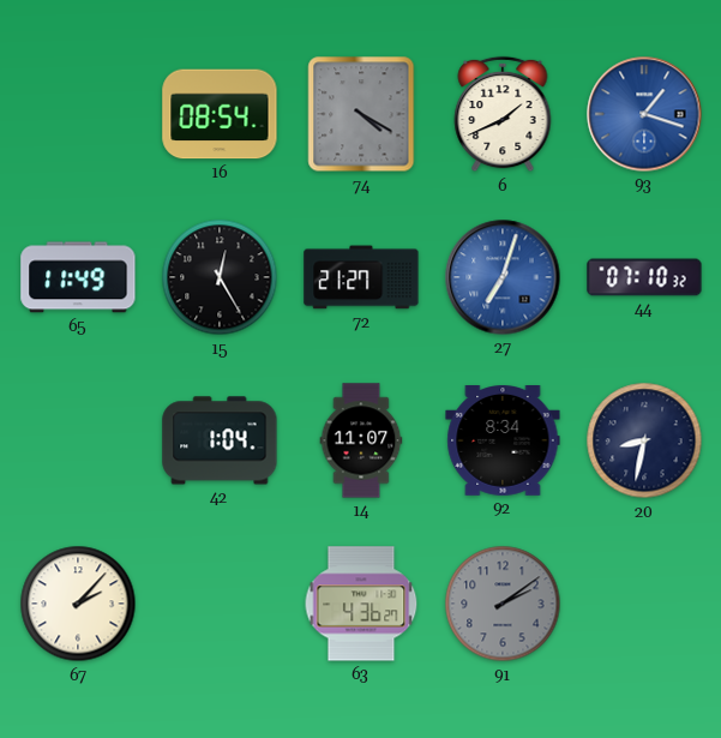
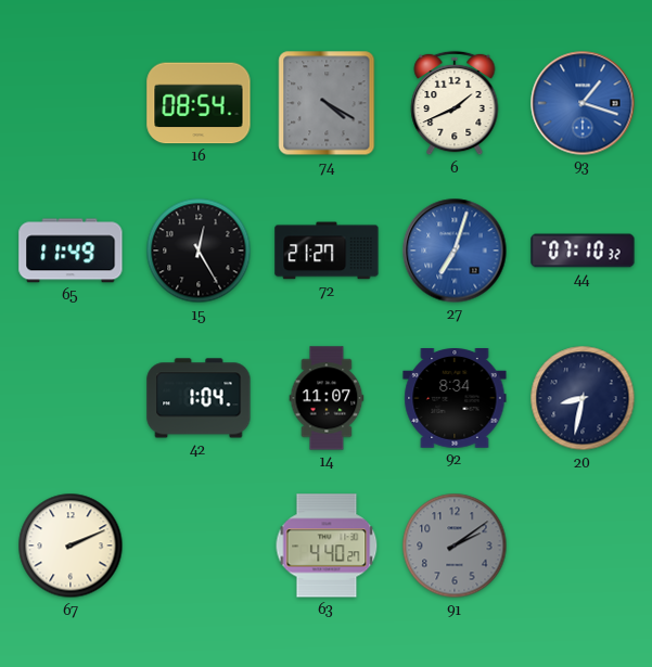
67: 2:07 -> 2:11 (71, 546)
63: 4:36 -> 4:40 (327, 546)
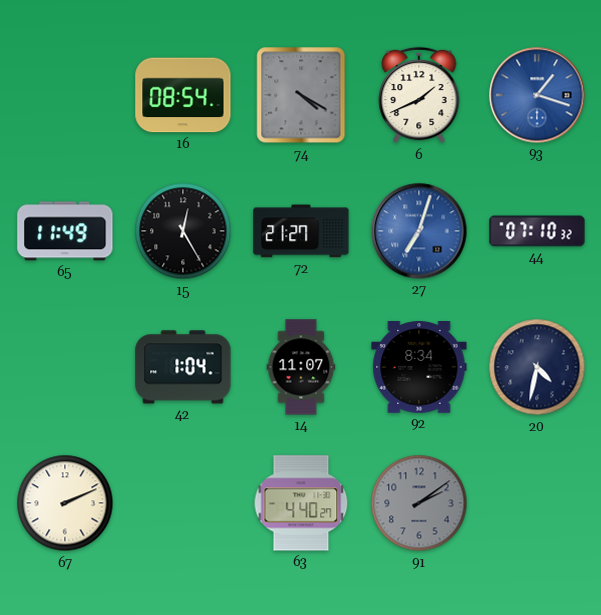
20: 8:32 -> 4:32 (537, 367)
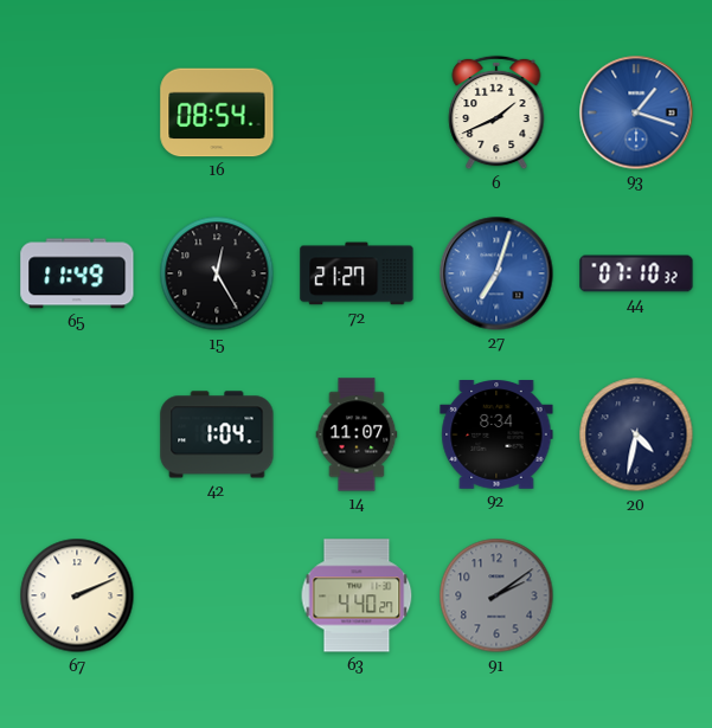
74: 4:20 -> none (301, 95)
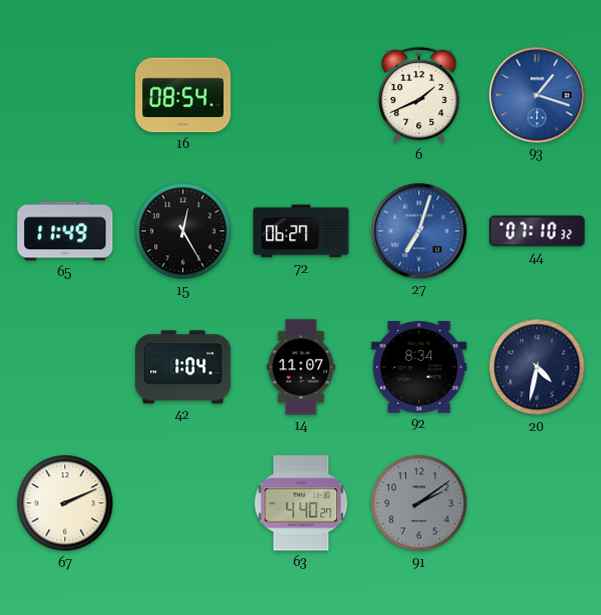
72: 21:27 -> 06:27 (301, 231)
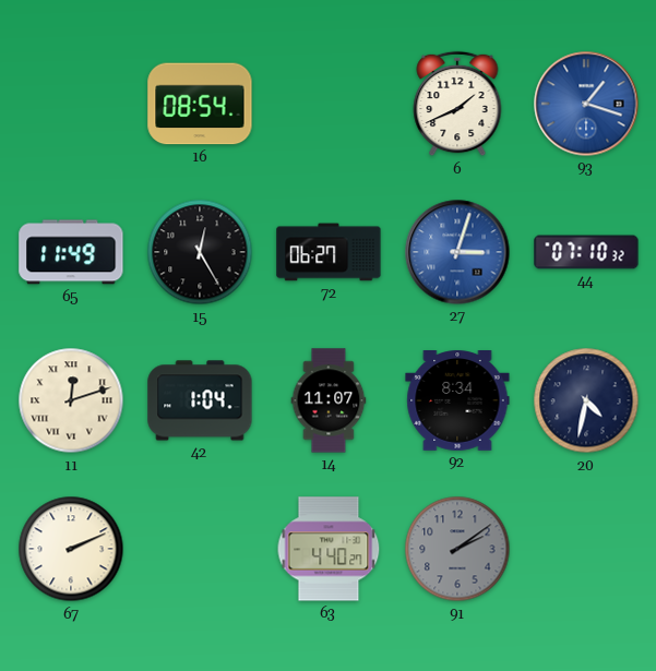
27: 7:03 -> 3:03 (457, 252)
11: none -> 12:12 (71, 400)
